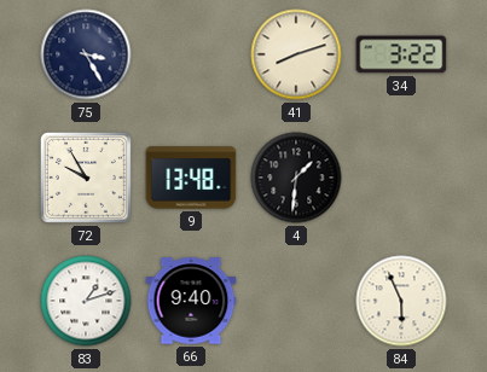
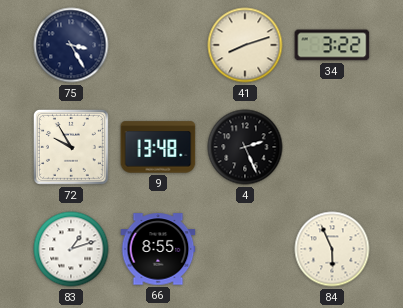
4: 1:31 -> 2:26 (245, 147)
66: 9:40 -> 8:55 (158, 249)
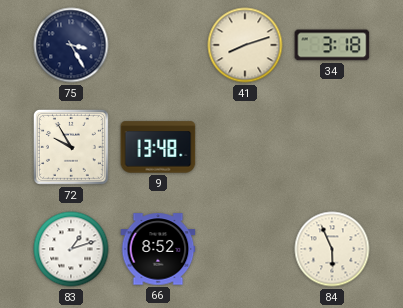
34: 3:22 -> 3:18 (332, 45)
4: 2:26 -> none (245, 147)
66: 8:55 -> 8:52 (158, 249)
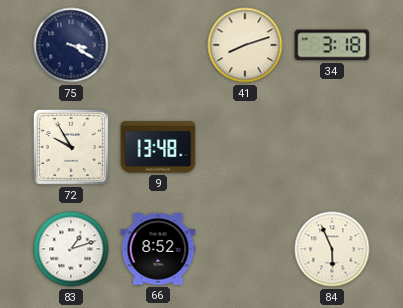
75: 3:25 -> 3:20 (71, 45)
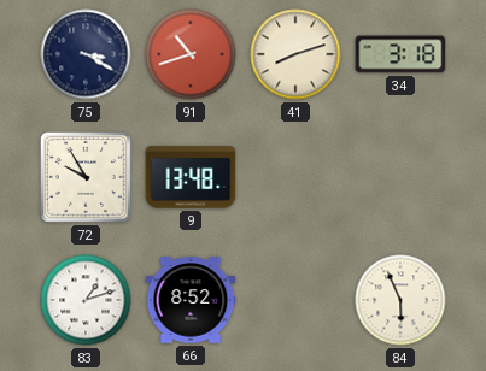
91: none -> 10:42 (191, 54)
